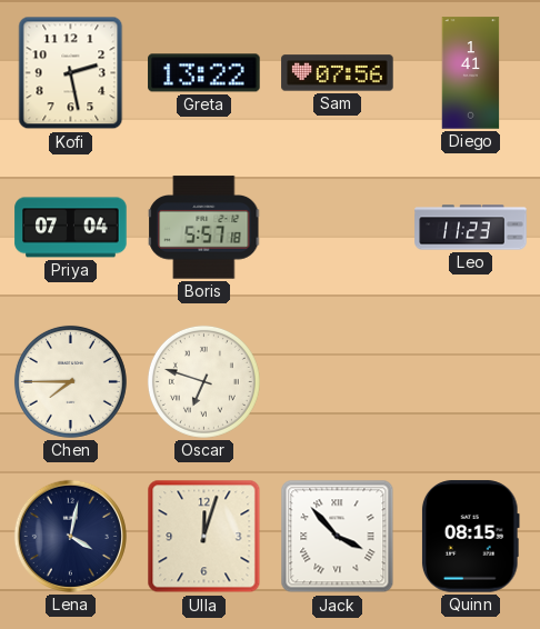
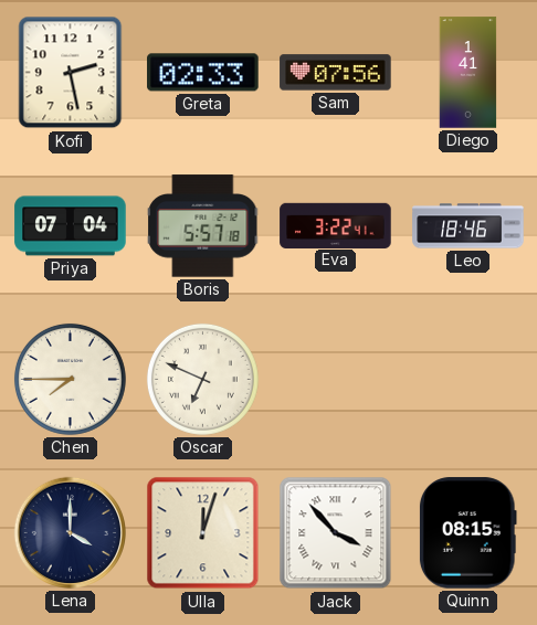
Greta: 13:22 -> 02:33 (203, 73)
Eva: none -> 3:22 (336, 225)
Leo: 11:23 -> 18:46 (468, 226)
Oscar: 6:48 -> 6:49 (202, 379)
Lena: 4:02 -> 4:00 (70, 532)
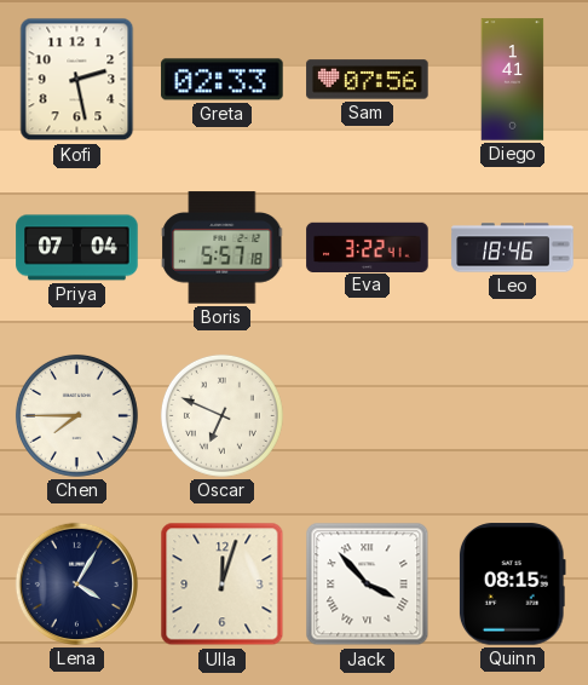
Lena: 4:00 -> 4:05 (76, 583)
